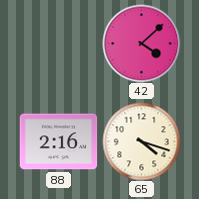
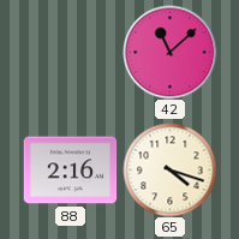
42: 4:08 -> 11:08 (169, 52)
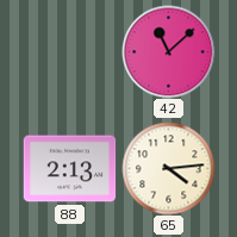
88: 2:16 -> 2:13 (69, 169)
65: 4:18 -> 4:14 (168, 168)
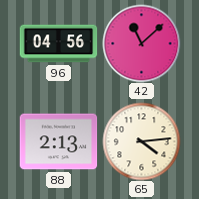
96: none -> 04:56 (58, 44)
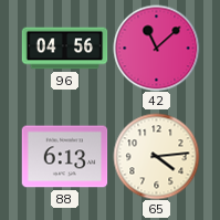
88: 2:13 -> 6:13 (64, 157)
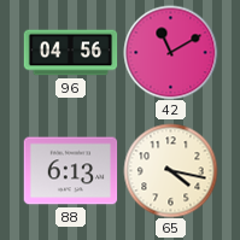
42: 11:08 -> 11:10 (170, 52)
65: 4:14 -> 4:17 (170, 170)
